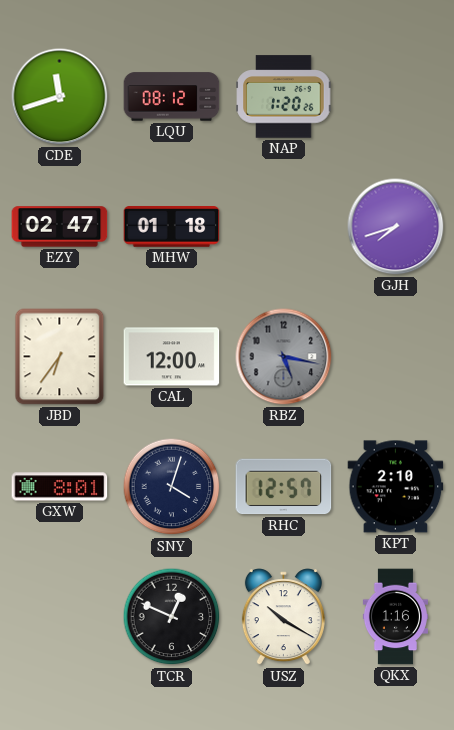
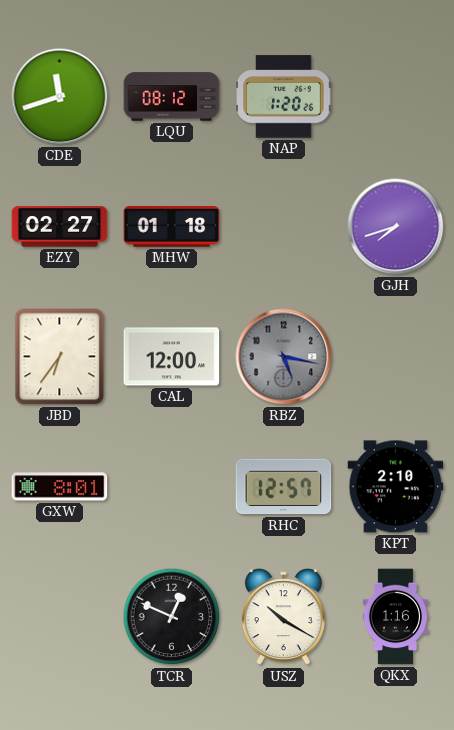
EZY: 02:47 -> 02:27 (60, 227)
SNY: 4:03 -> none (172, 487)
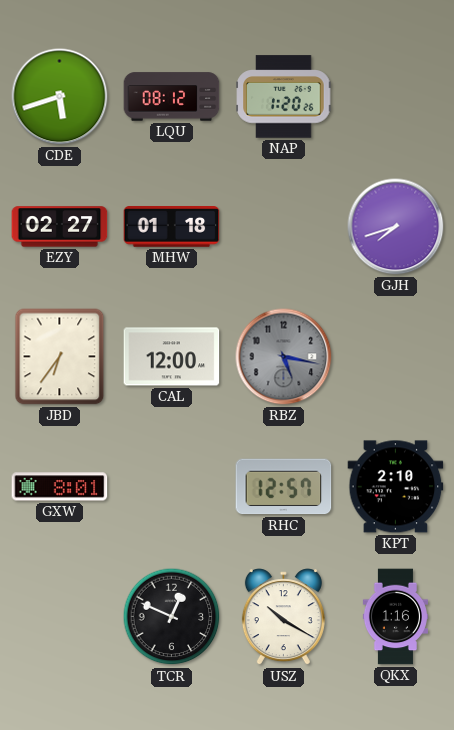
CDE: 11:42 -> 5:42 (60, 97)
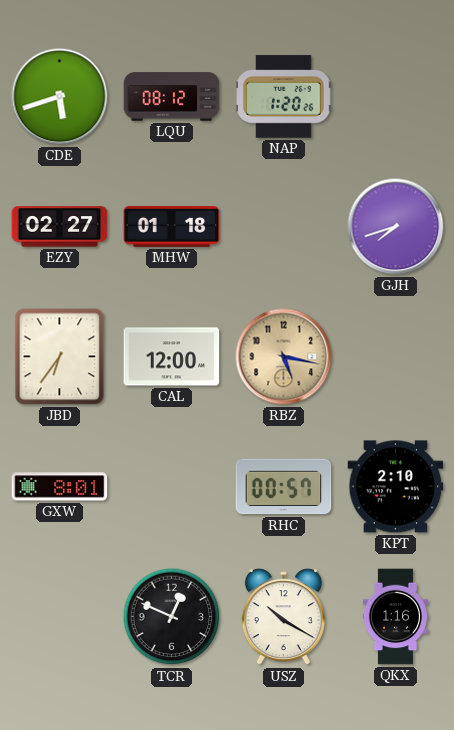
RBZ dial: grey -> champagne (284, 357)
RHC: 12:57 -> 00:57 (284, 487)
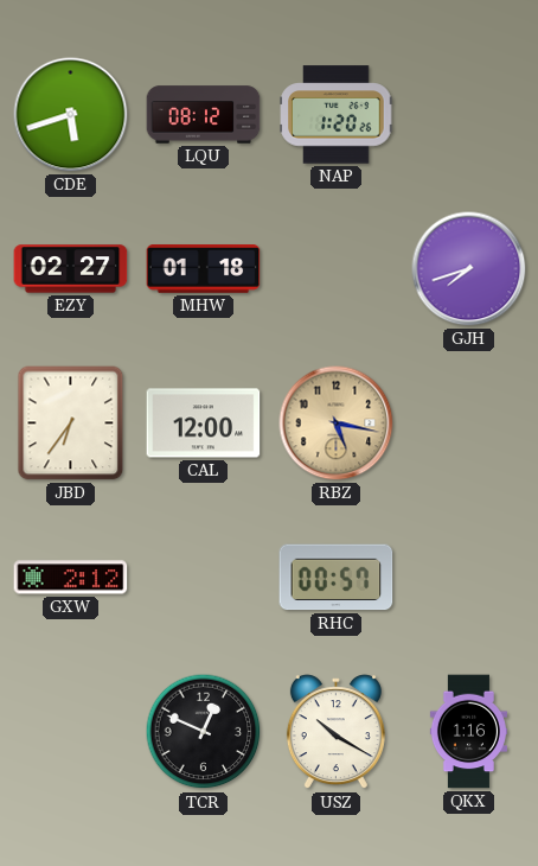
GXW: 8:01 -> 2:12 (71, 578)
KPT: 2:10 -> none (396, 487)
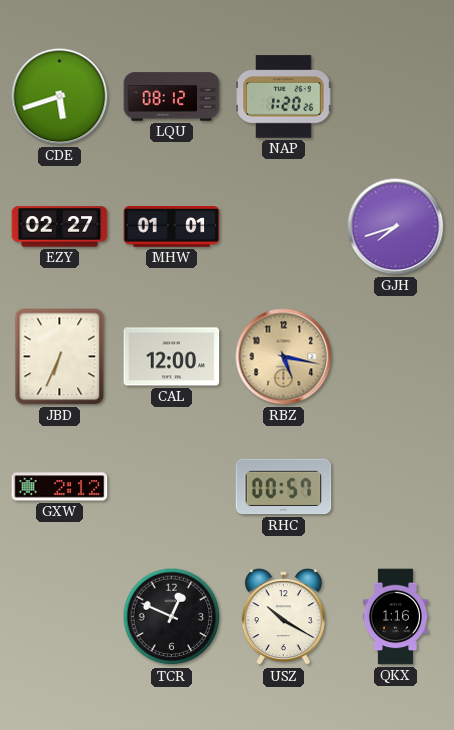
MHW: 01:18 -> 01:01 (172, 227)
JBD: 6:36 -> 6:34 (60, 357)
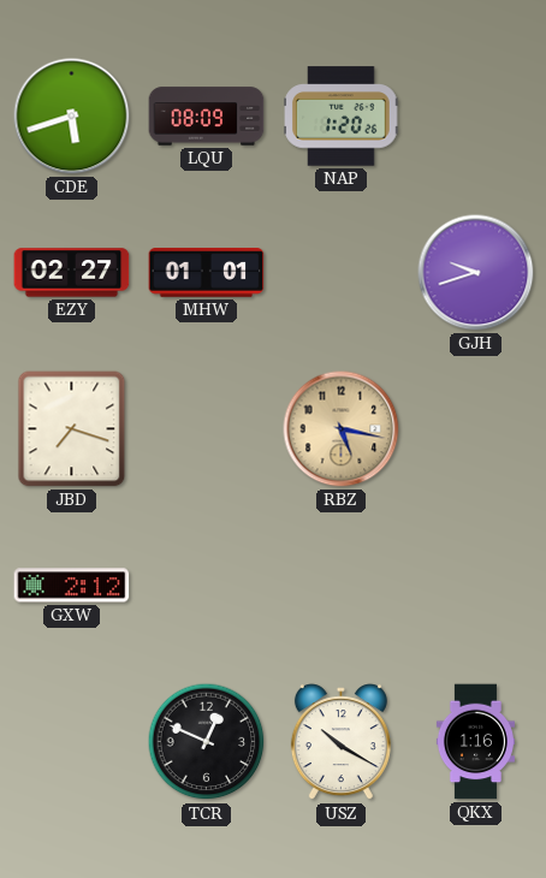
LQU: 08:12 -> 08:09 (207, 117)
GJH: 7:42 -> 9:42 (476, 273)
JBD: 6:34 -> 7:18 (72, 429)
CAL: 12:00 -> none (172, 357)
RHC: 00:57 -> none (284, 487)
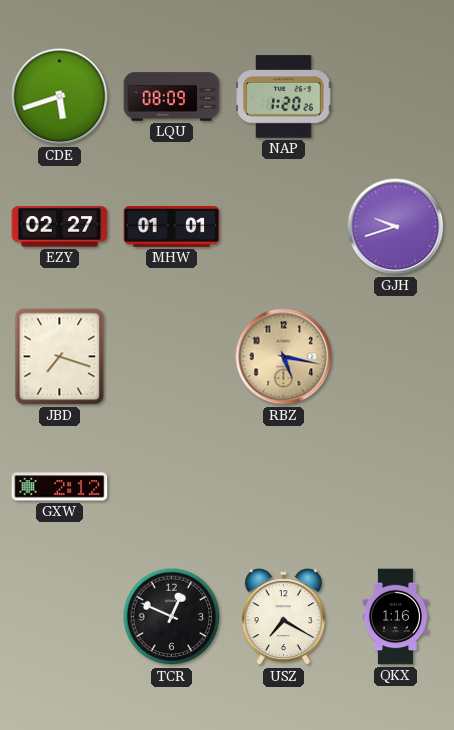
USZ: 10:20 -> 7:20 (283, 617)
